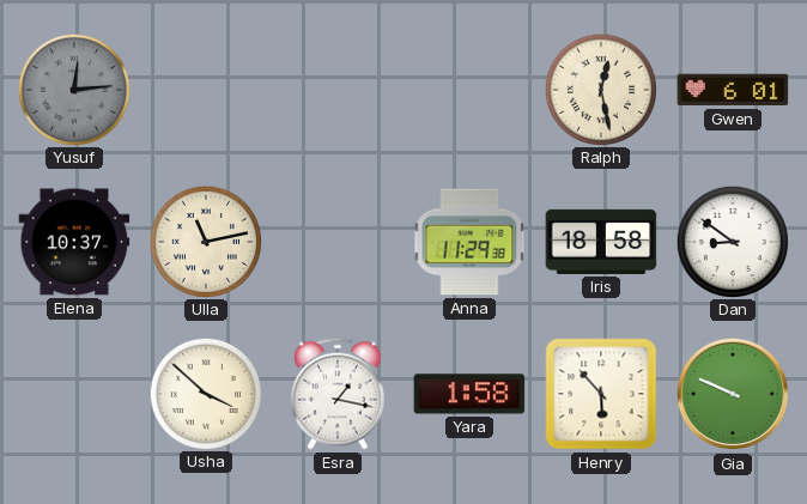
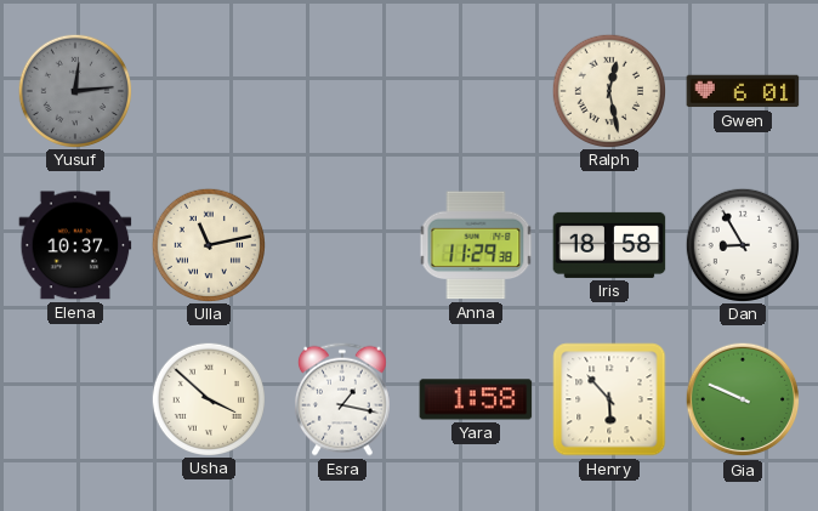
Dan: 8:51 -> 8:55 (742, 244)
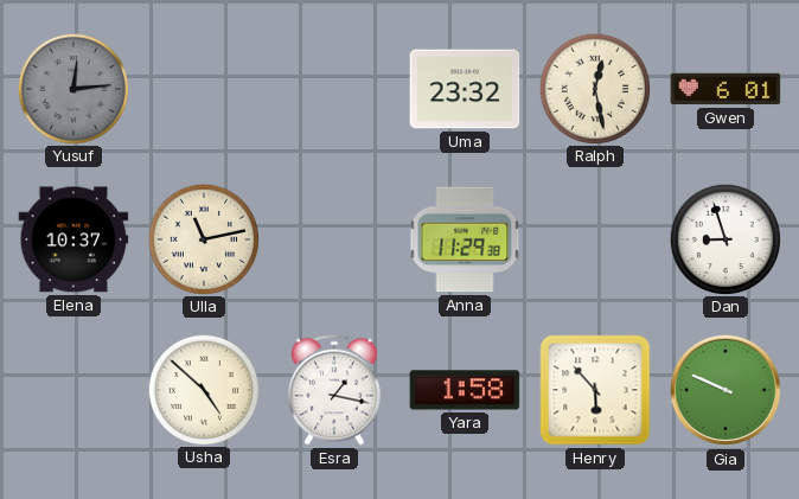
Uma: none -> 23:32 (465, 89)
Iris: 18:58 -> none (609, 245)
Dan: 8:55 -> 8:57 (724, 238)
Usha: 3:52 -> 4:52 (203, 389)
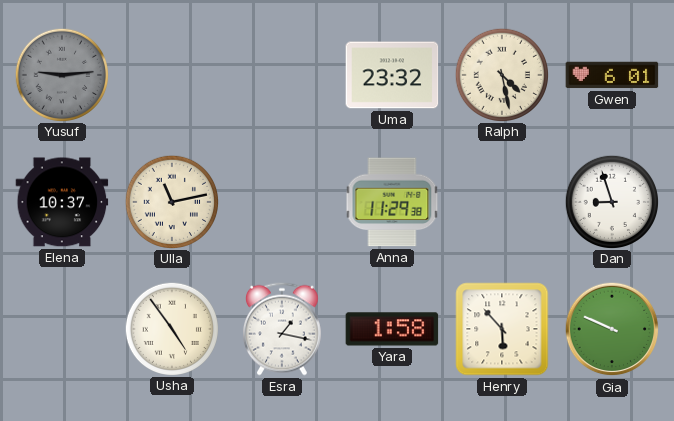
Yusuf: 12:14 -> 9:14 (61, 74)
Ralph: 12:28 -> 4:28 (501, 74)
Usha: 4:52 -> 4:54 (171, 328)
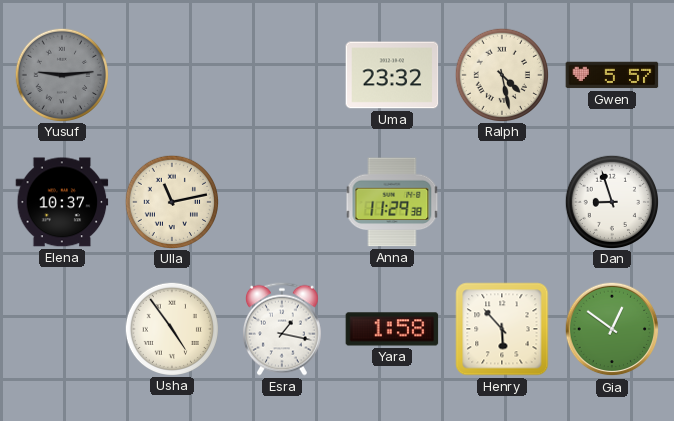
Gwen: 6:01 -> 5:57 (612, 75)
Gia: 9:49 -> 12:51 (612, 329)
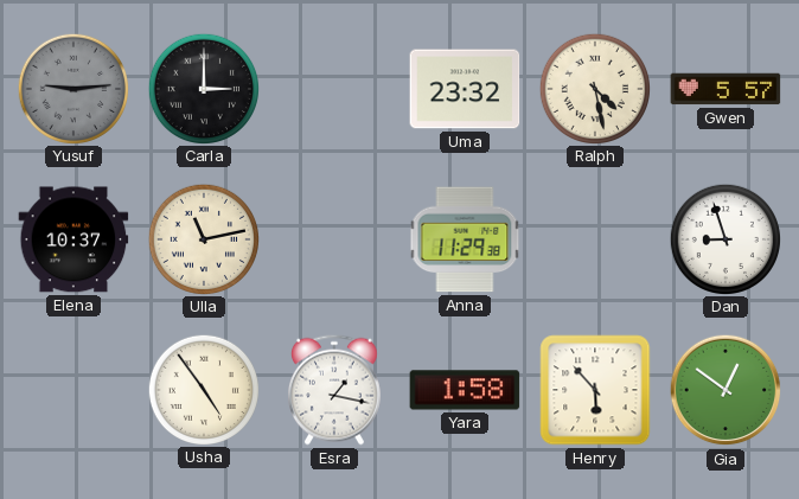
Carla: none -> 3:00 (203, 88)
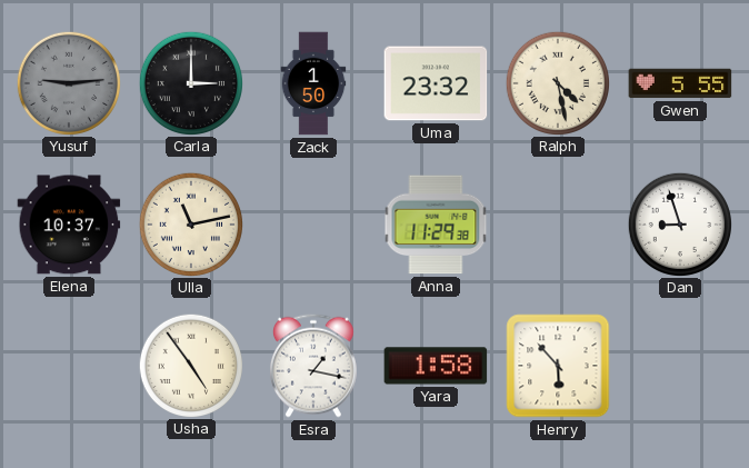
Zack: none -> 1:50 (313, 83)
Gwen: 5:57 -> 5:55 (680, 83)
Gia: 12:51 -> none (726, 390)
